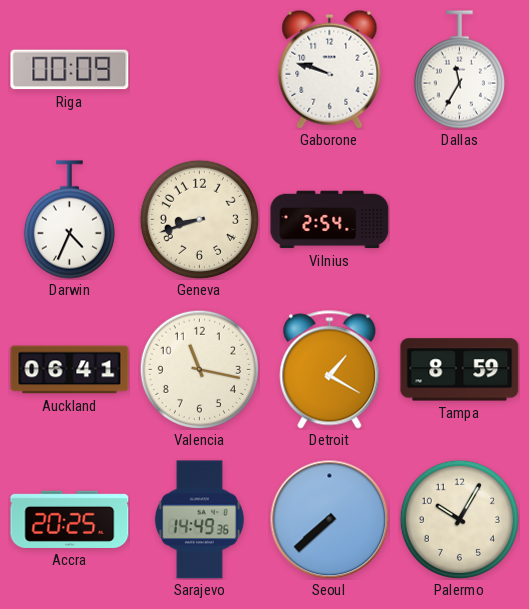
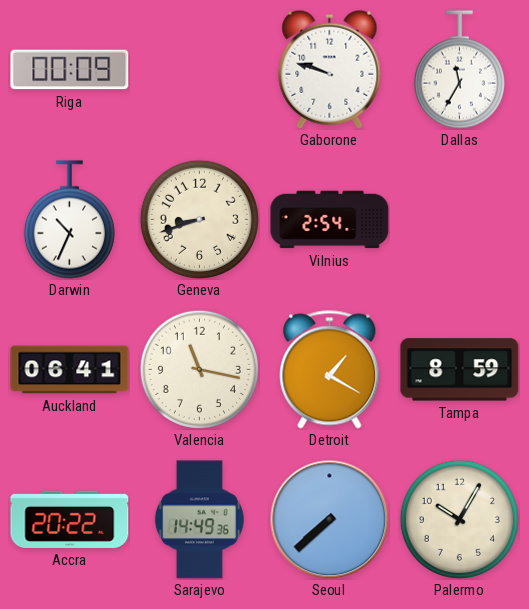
Darwin: 4:34 -> 10:34 (69, 220)
Accra: 20:25 -> 20:22 (70, 519)
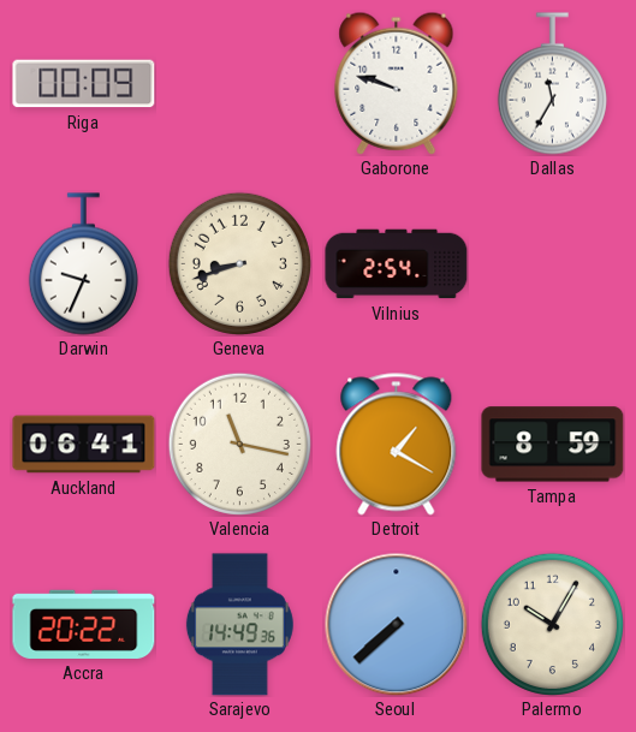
Darwin: 10:34 -> 9:34 (83, 264)
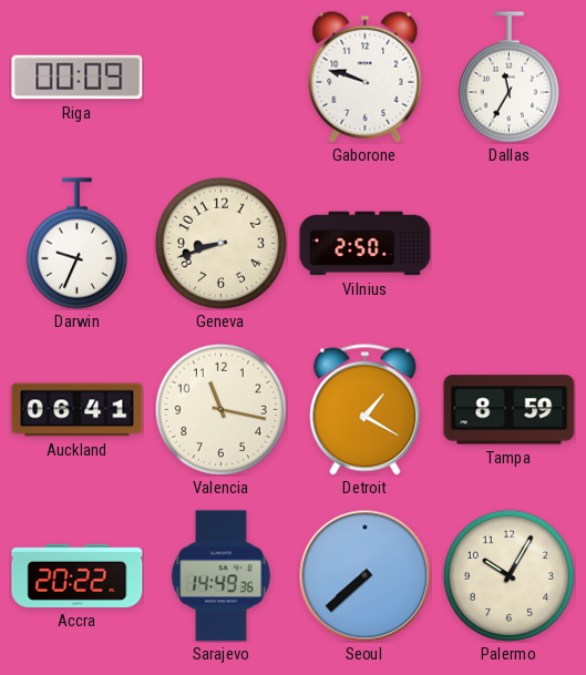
Vilnius: 2:54 -> 2:50 (366, 244)
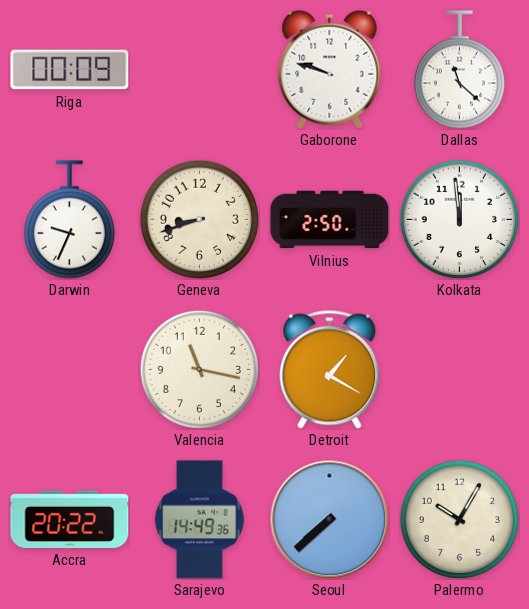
Dallas: 11:35 -> 11:22 (459, 70)
Kolkata: none -> 11:59 (459, 219)
Auckland: 06:41 -> none (78, 410)
Tampa: 8:59 -> none (510, 410)
